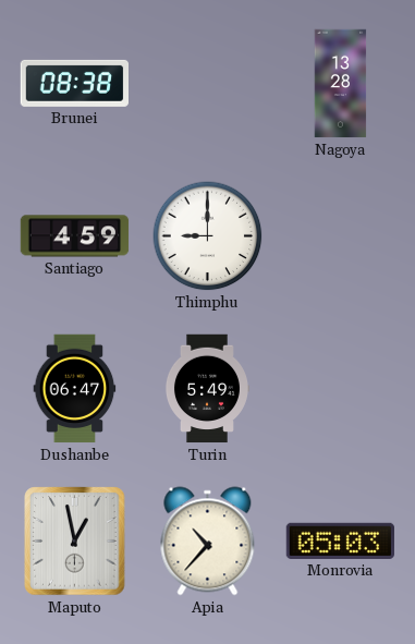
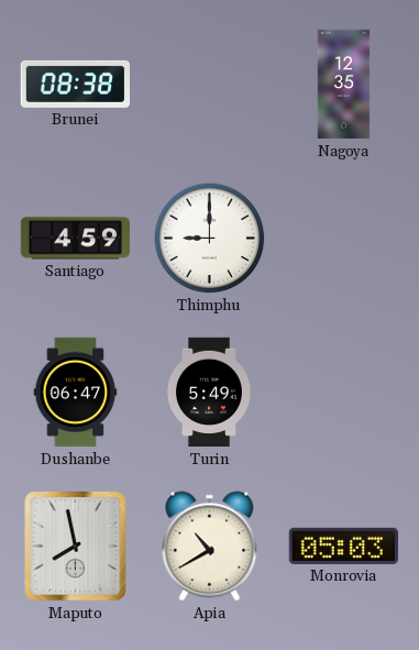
Nagoya: 13:28 -> 12:35 (344, 85)
Maputo: 12:58 -> 7:58 (76, 547)
Apia: 10:37 -> 10:40 (210, 547)
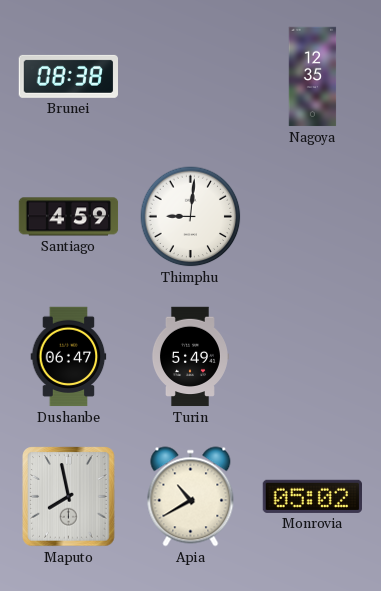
Thimphu: 9:00 -> 9:01 (191, 217)
Monrovia: 05:03 -> 05:02 (312, 496)
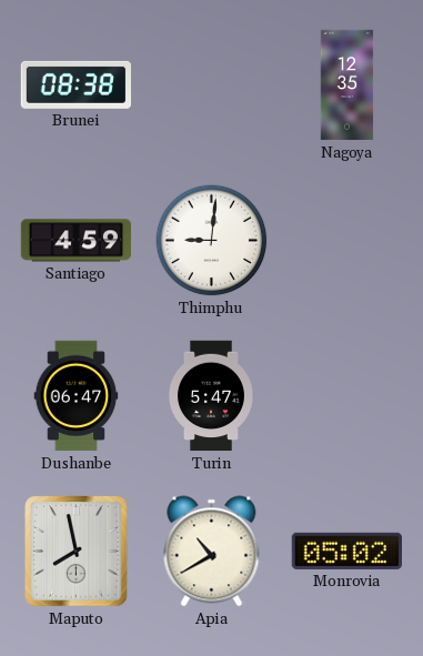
Turin: 5:49 -> 5:47 (211, 396)
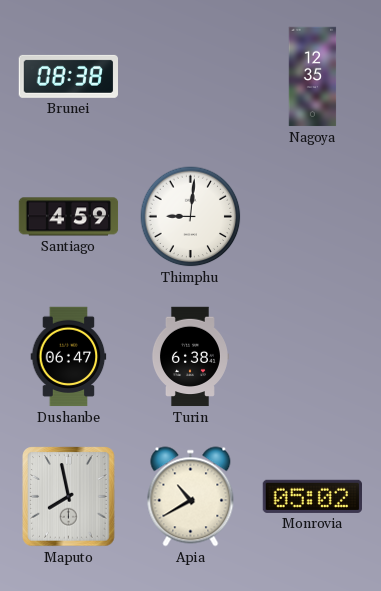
Turin: 5:47 -> 6:38 (190, 357)
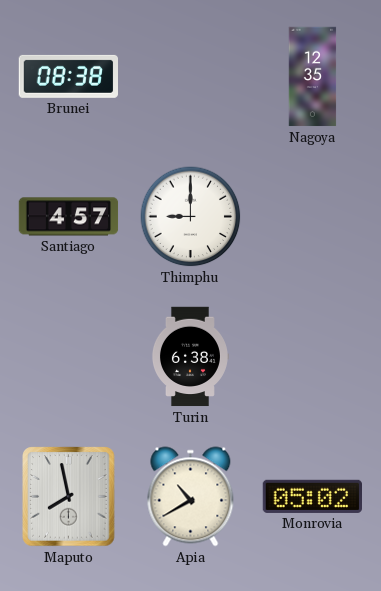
Santiago: 4:59 -> 4:57 (69, 217)
Thimphu: 9:01 -> 9:00 (191, 217)
Dushanbe: 06:47 -> none (69, 357)
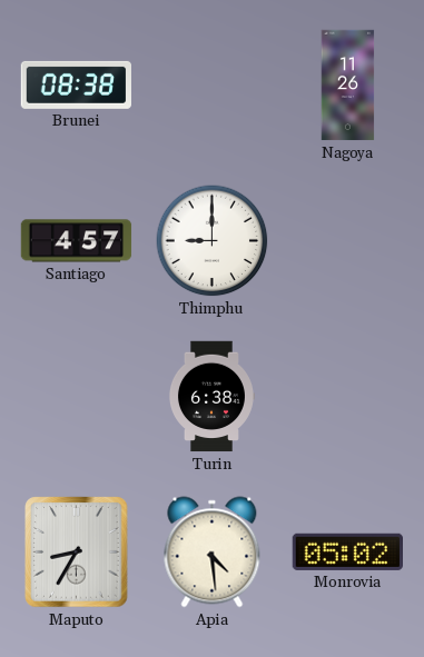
Nagoya: 12:35 -> 11:26 (348, 86)
Maputo: 7:58 -> 8:35 (77, 553)
Apia: 10:40 -> 4:29 (213, 553)
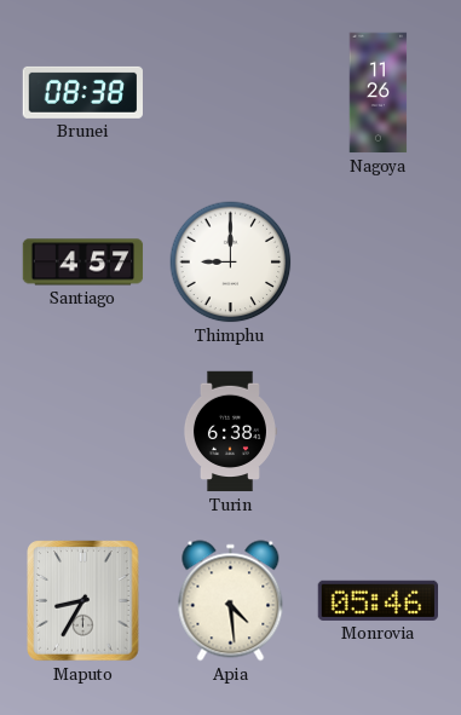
Monrovia: 05:02 -> 05:46 (378, 600)
